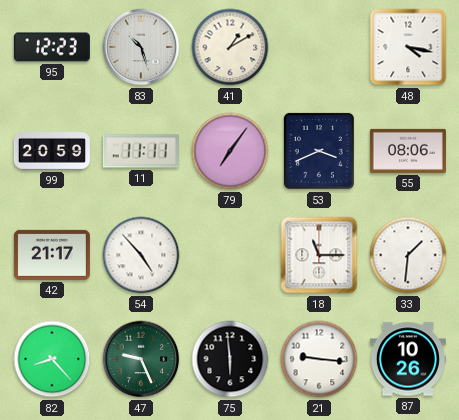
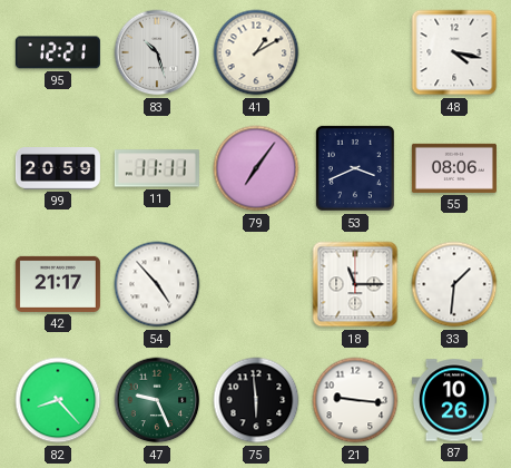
95: 12:23 -> 12:21 (58, 52)
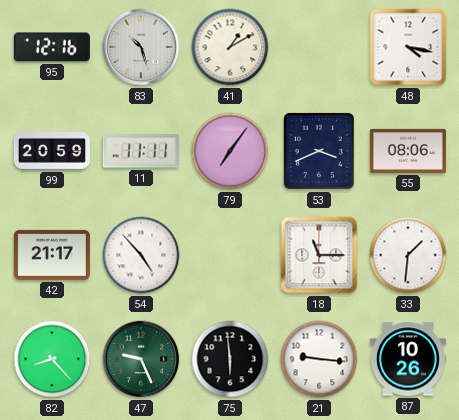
95: 12:21 -> 12:16 (52, 47)
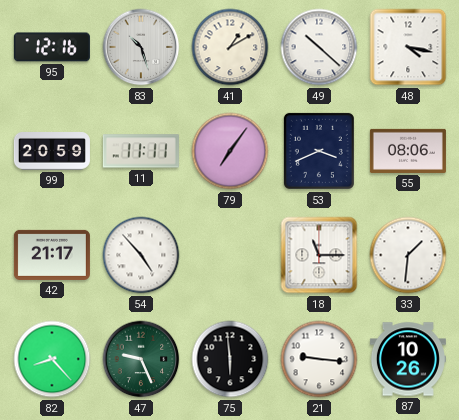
49: none -> 10:22 (319, 47)
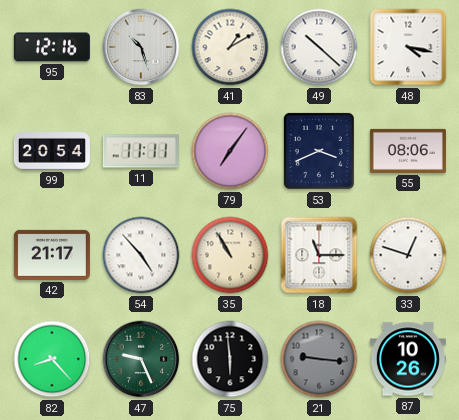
99: 20:59 -> 20:54 (52, 152)
35: none -> 10:55 (230, 255)
33: 1:31 -> 12:48 (408, 255)
21 dial: white -> grey (319, 359)
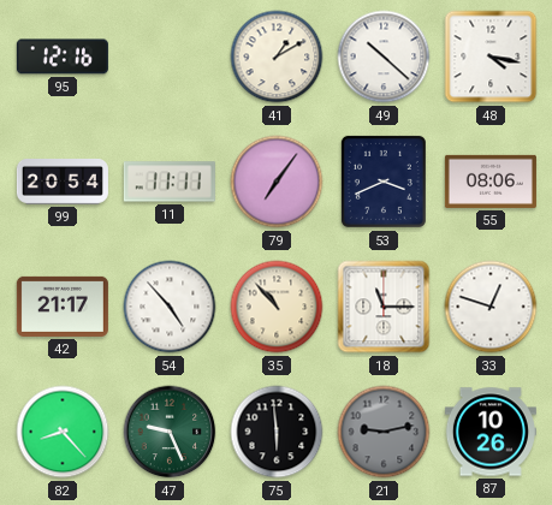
83: 10:27 -> none (141, 47)
35: 10:55 -> 10:53 (277, 307)
21: 9:16 -> 9:13 (384, 432)
